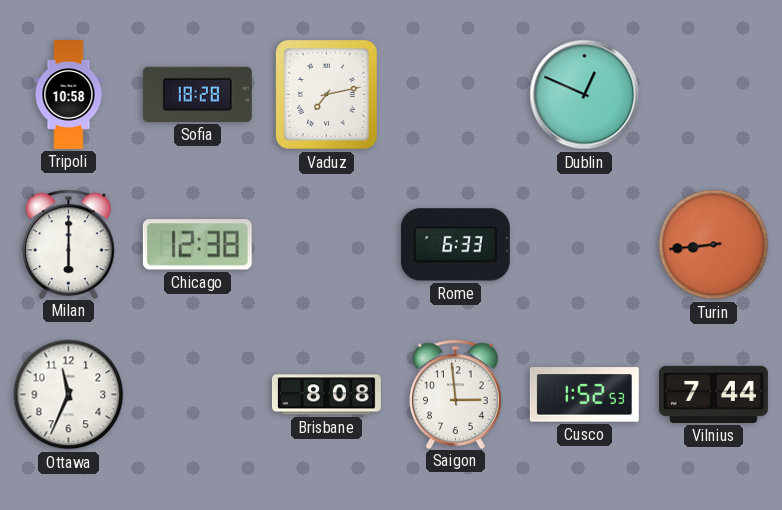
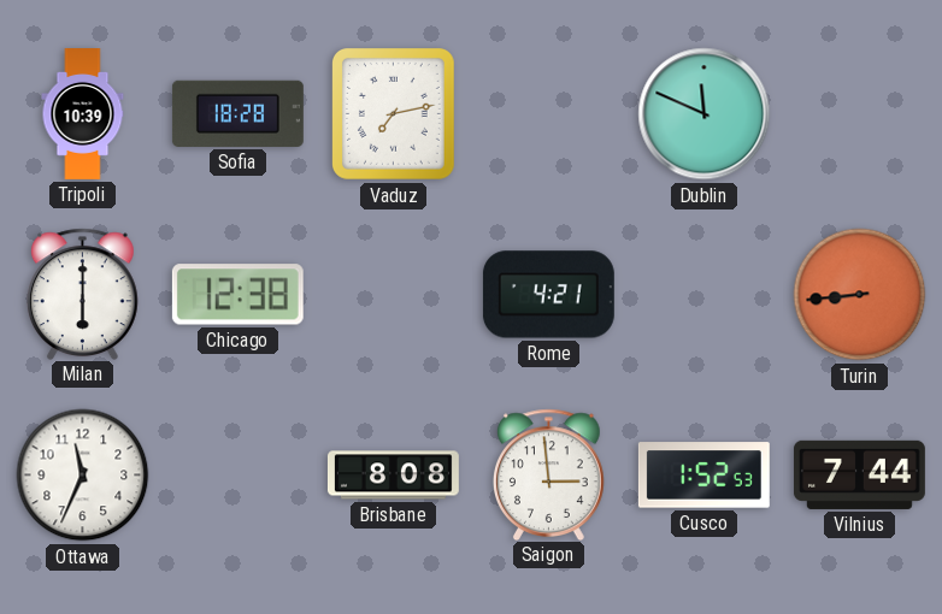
Tripoli: 10:58 -> 10:39 (83, 114)
Dublin: 12:49 -> 11:49 (705, 114)
Rome: 6:33 -> 4:21 (548, 295)
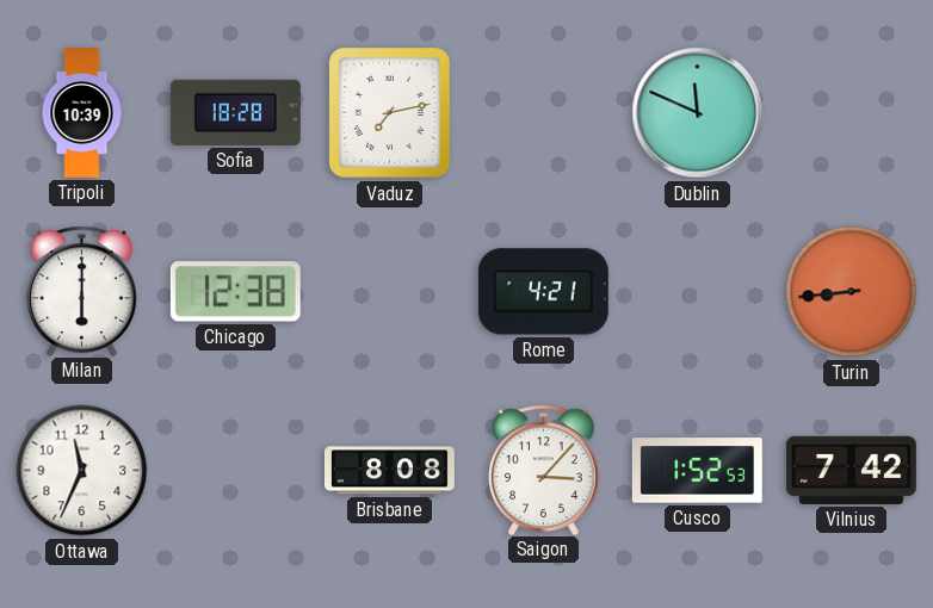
Saigon: 2:59 -> 3:07 (543, 470)
Vilnius: 7:44 -> 7:42 (851, 470)
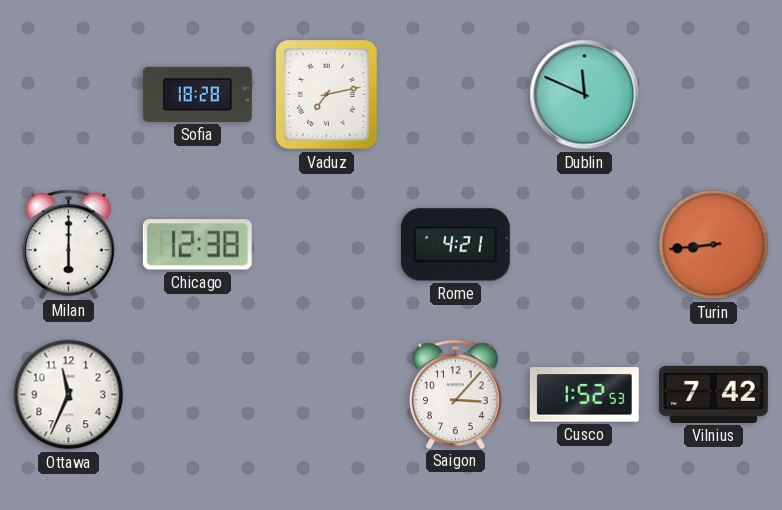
Tripoli: 10:39 -> none (82, 113)
Brisbane: 8:08 -> none (389, 471)
